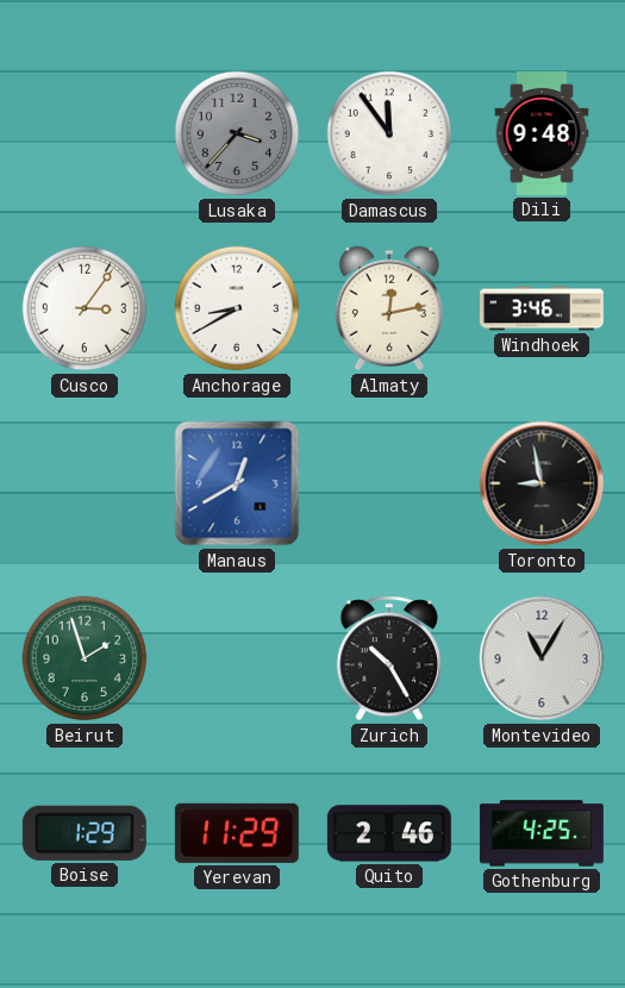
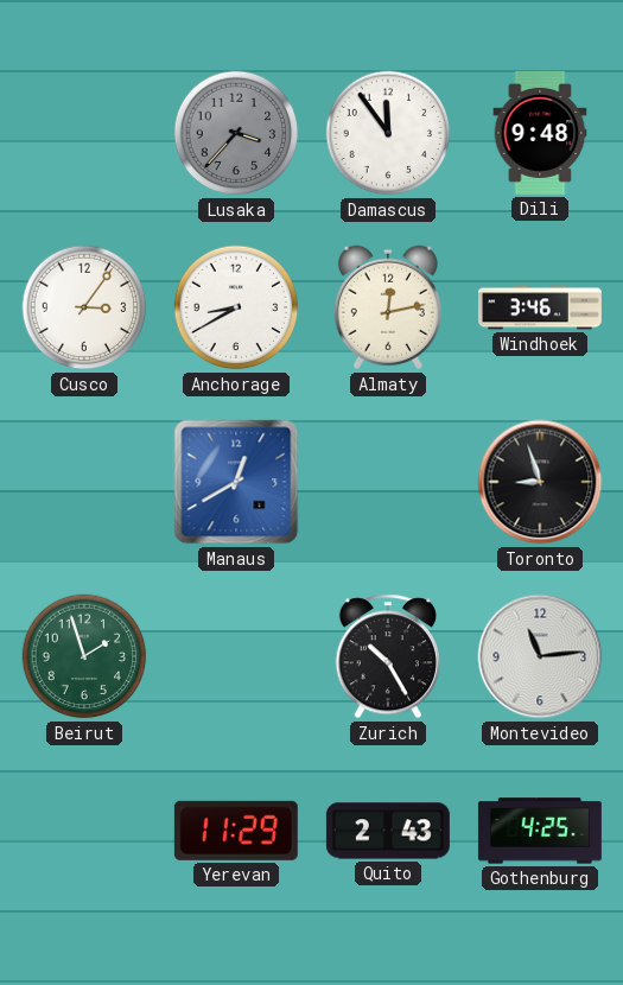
Toronto: 8:58 -> 8:57 (540, 482)
Montevideo: 11:05 -> 11:14 (540, 656)
Boise: 1:29 -> none (85, 833)
Quito: 2:46 -> 2:43 (388, 831)
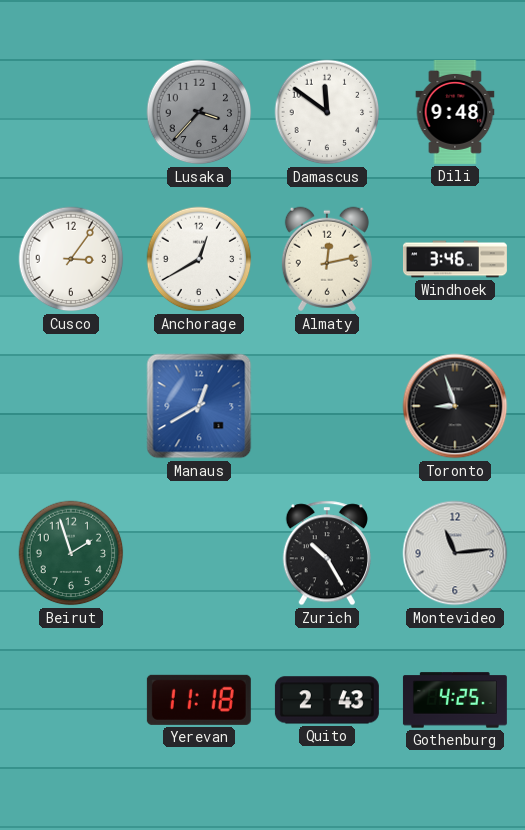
Damascus: 11:54 -> 11:51 (327, 112)
Anchorage: 8:40 -> 12:40 (199, 259)
Yerevan: 11:29 -> 11:18 (199, 700)
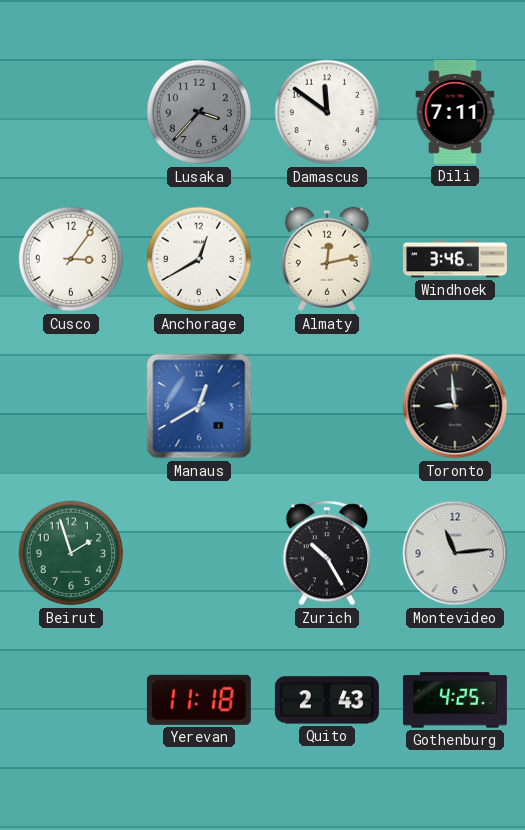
Dili: 9:48 -> 7:11 (455, 112)
Toronto: 8:57 -> 8:59 (455, 406)
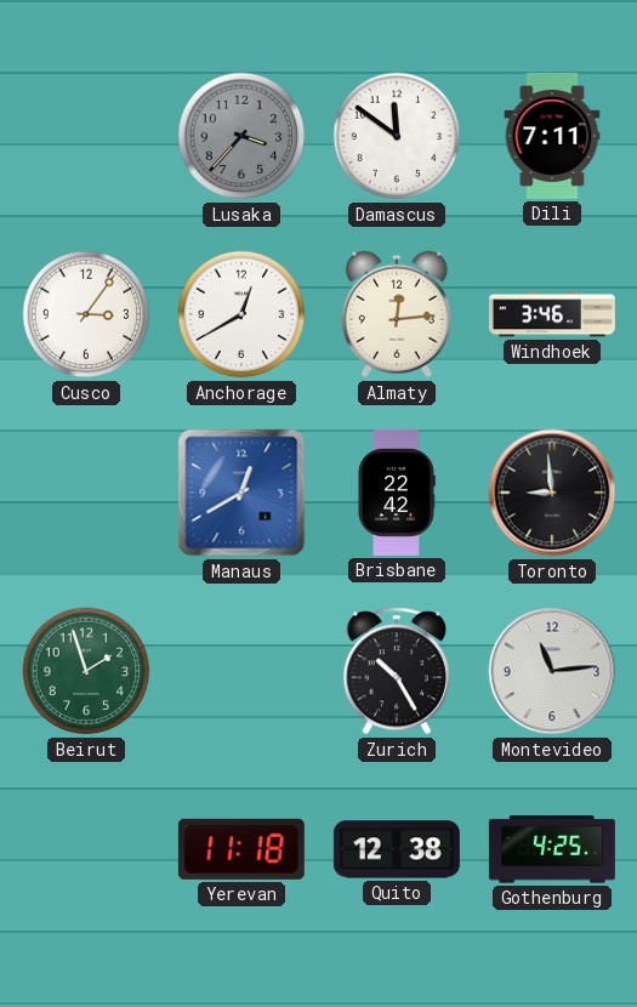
Almaty: 12:13 -> 12:14 (397, 314)
Brisbane: none -> 22:42 (397, 493)
Quito: 2:43 -> 12:38 (397, 849)
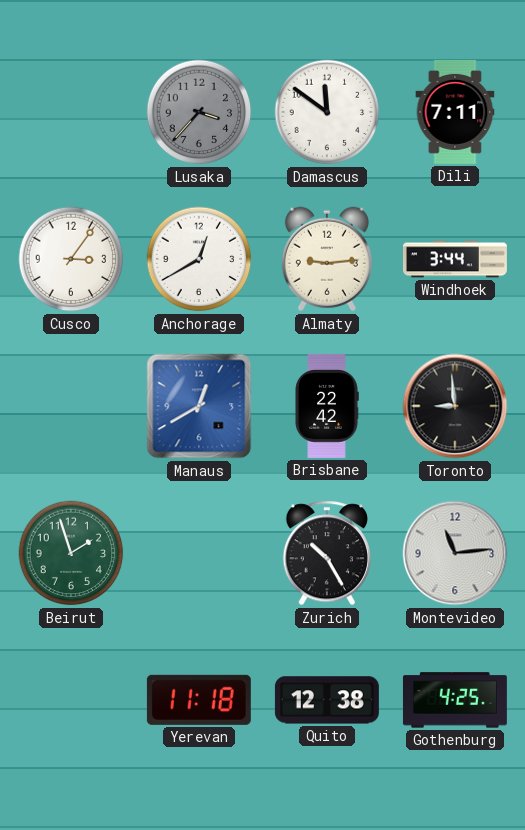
Almaty: 12:14 -> 9:14 (327, 259)
Windhoek: 3:46 -> 3:44 (455, 259)
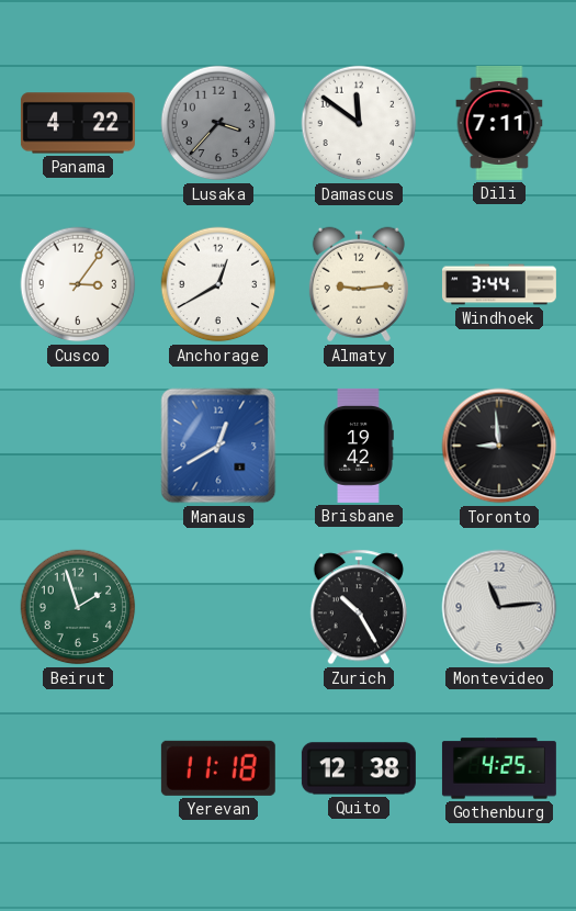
Panama: none -> 4:22 (78, 123)
Brisbane: 22:42 -> 19:42 (359, 446)
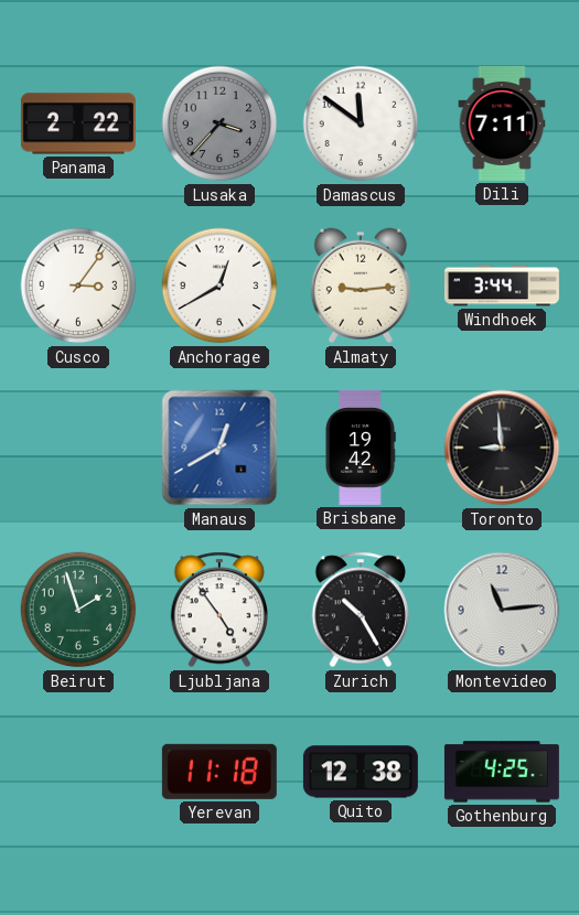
Panama: 4:22 -> 2:22 (78, 123)
Ljubljana: none -> 4:54 (218, 610)
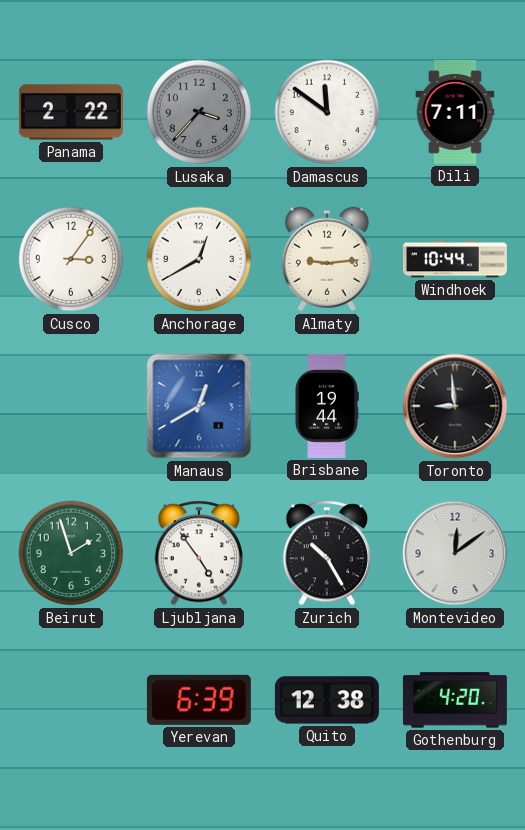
Windhoek: 3:44 -> 10:44 (455, 259)
Brisbane: 19:42 -> 19:44 (327, 406)
Montevideo: 11:14 -> 12:09 (455, 553)
Yerevan: 11:18 -> 6:39 (199, 700)
Gothenburg: 4:25 -> 4:20 (455, 700)
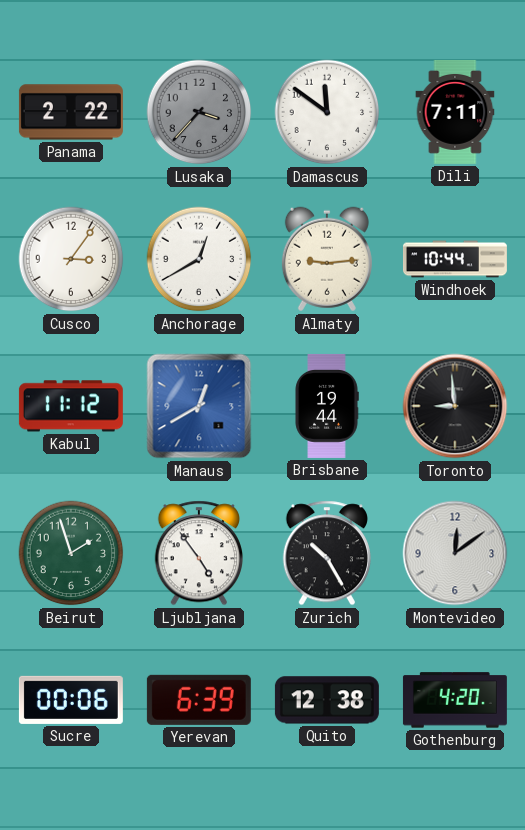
Kabul: none -> 11:12 (71, 406)
Sucre: none -> 00:06 (71, 700)
